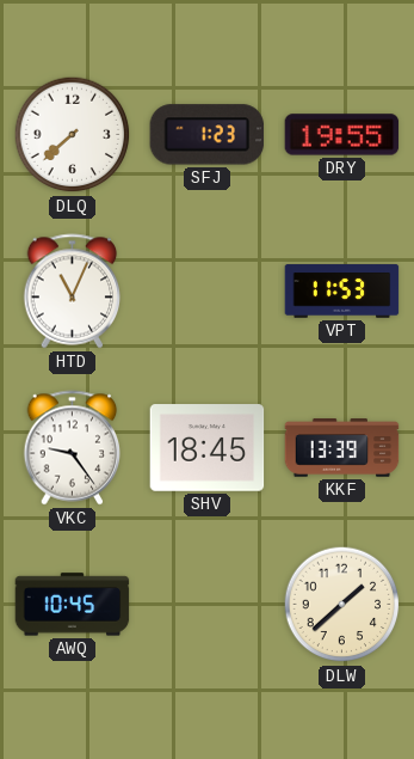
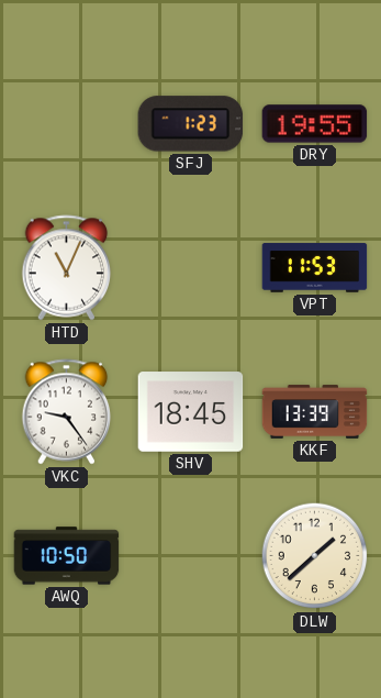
DLQ: 7:38 -> none (73, 135)
AWQ: 10:45 -> 10:50 (67, 556)
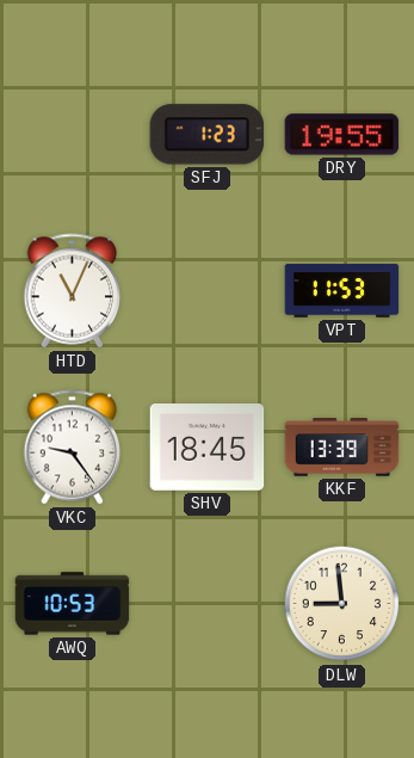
AWQ: 10:50 -> 10:53 (73, 604)
DLW: 1:38 -> 8:59 (342, 604)
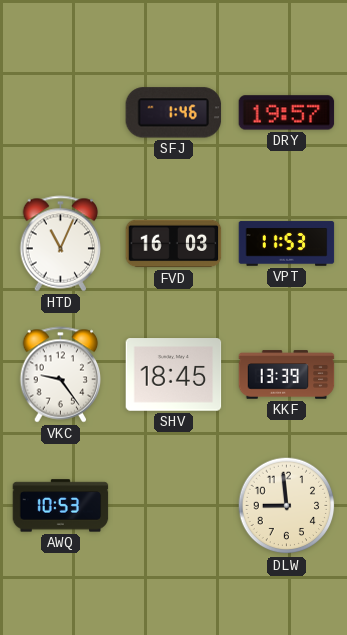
SFJ: 1:23 -> 1:46 (174, 113)
DRY: 19:55 -> 19:57 (287, 113)
FVD: none -> 16:03 (174, 244)
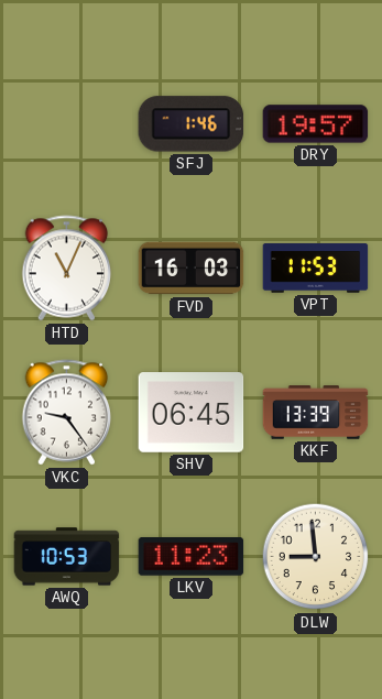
SHV: 18:45 -> 06:45 (192, 413)
LKV: none -> 11:23 (192, 557)
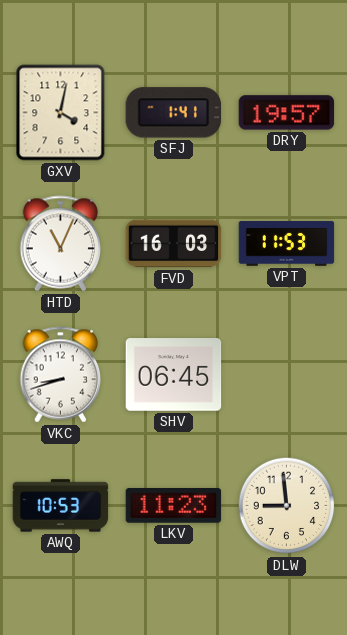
GXV: none -> 4:02 (61, 113)
SFJ: 1:46 -> 1:41 (174, 113)
VKC: 9:24 -> 8:42 (61, 375)
KKF: 13:39 -> none (316, 413)
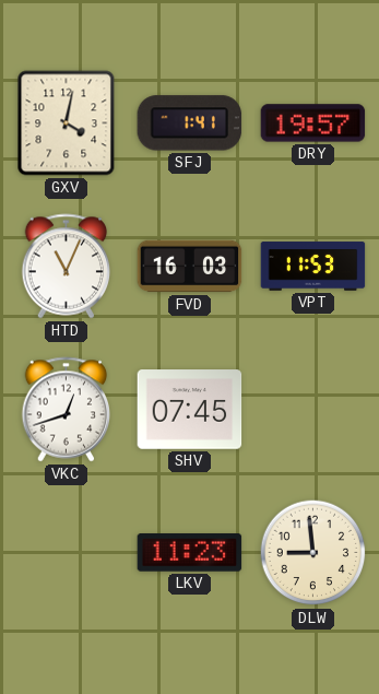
VKC: 8:42 -> 12:42 (67, 410)
SHV: 06:45 -> 07:45 (190, 410)
AWQ: 10:53 -> none (61, 506)
